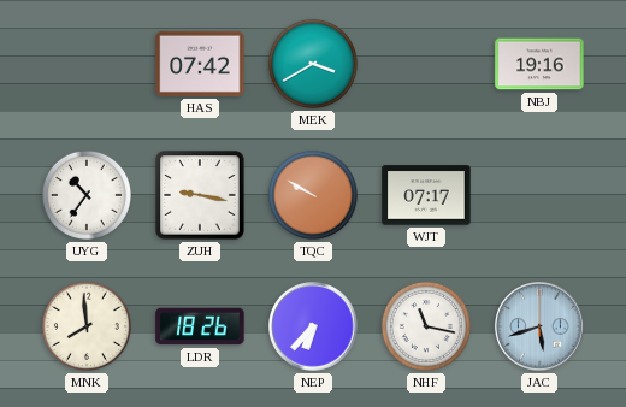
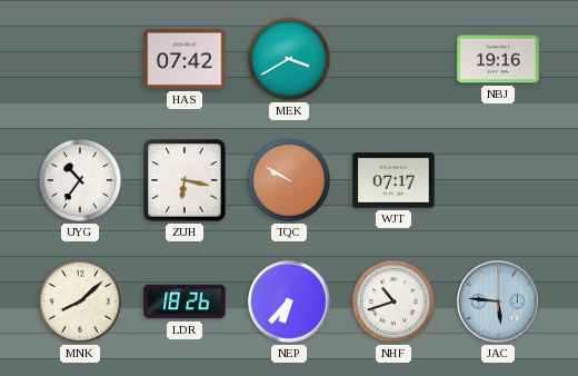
ZUH: 9:17 -> 6:17 (185, 180)
MNK: 7:59 -> 8:08 (80, 301)
NHF: 11:17 -> 10:42 (393, 301)
JAC: 5:42 -> 5:46 (498, 301)
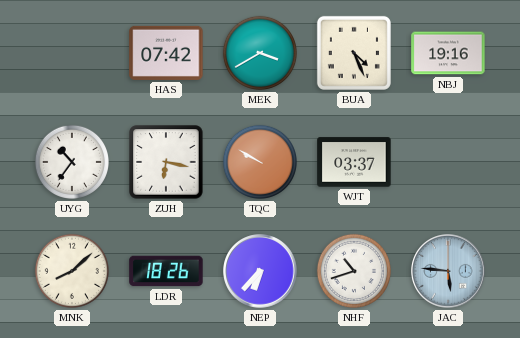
BUA: none -> 4:26 (354, 53)
WJT: 07:17 -> 03:37 (354, 162)
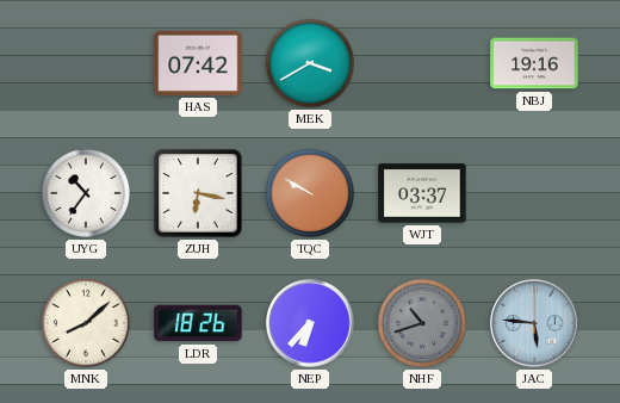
BUA: 4:26 -> none (354, 53)
NHF dial: white -> grey (422, 323)
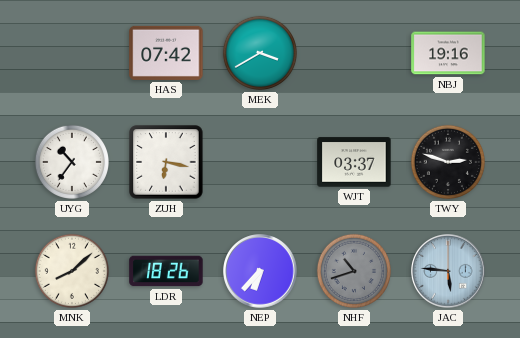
TQC: 9:50 -> none (310, 193)
TWY: none -> 2:48 (448, 162)
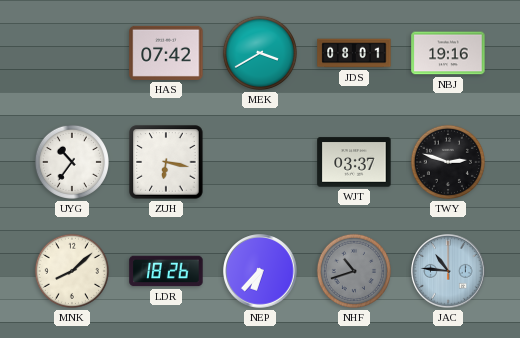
JDS: none -> 08:01 (354, 53)
JAC: 5:46 -> 10:46 (448, 271)
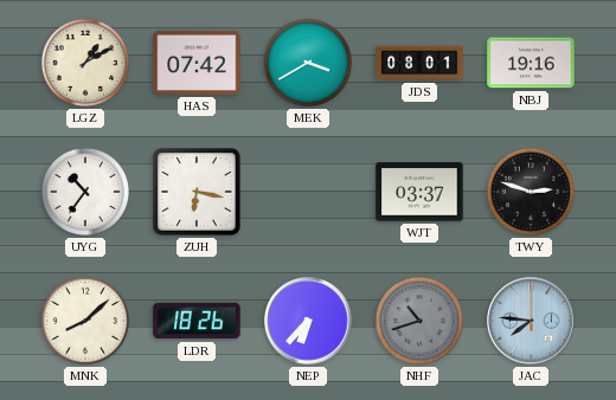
LGZ: none -> 1:10 (85, 63)
JAC: 10:46 -> 7:46 (531, 321)
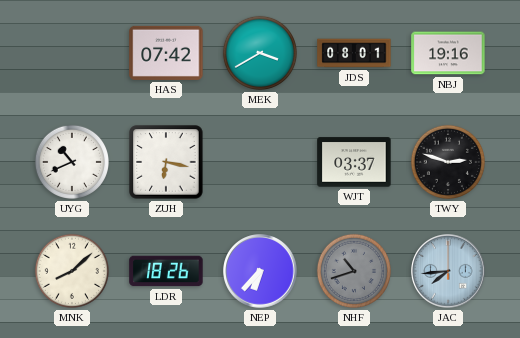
LGZ: 1:10 -> none (85, 63)
UYG: 10:36 -> 10:41 (72, 162)
JAC: 7:46 -> 7:44 (448, 271)
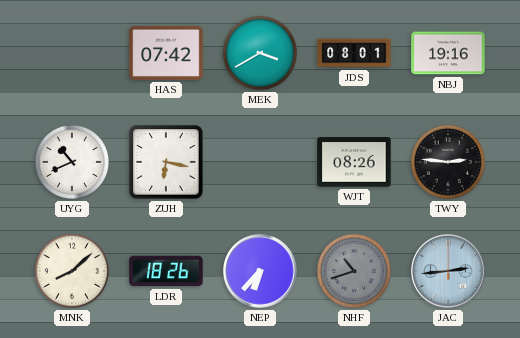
WJT: 03:37 -> 08:26 (354, 162)
TWY: 2:48 -> 2:46 (448, 162)
JAC: 7:44 -> 2:44 (448, 271)
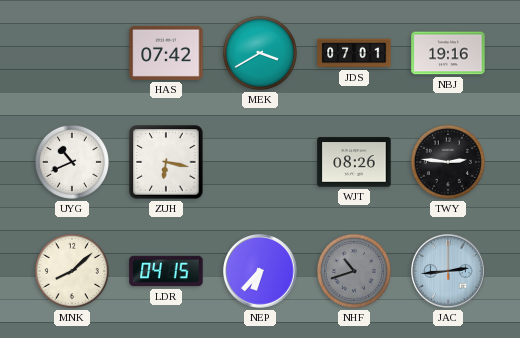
JDS: 08:01 -> 07:01 (354, 53)
LDR: 18:26 -> 04:15 (166, 271)
